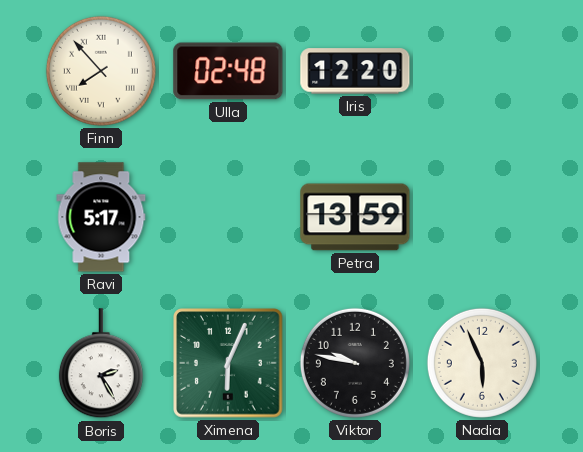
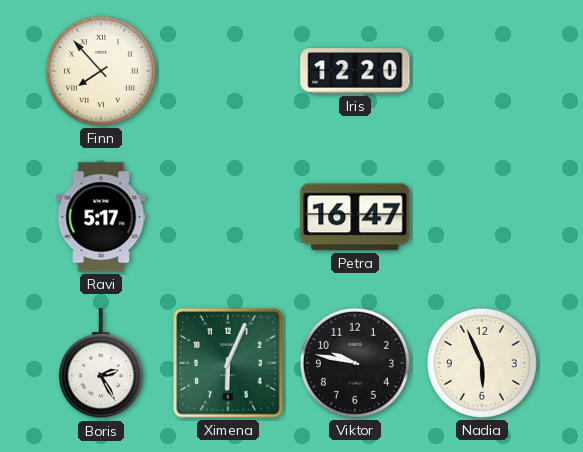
Ulla: 02:48 -> none (228, 71)
Petra: 13:59 -> 16:47 (355, 217)
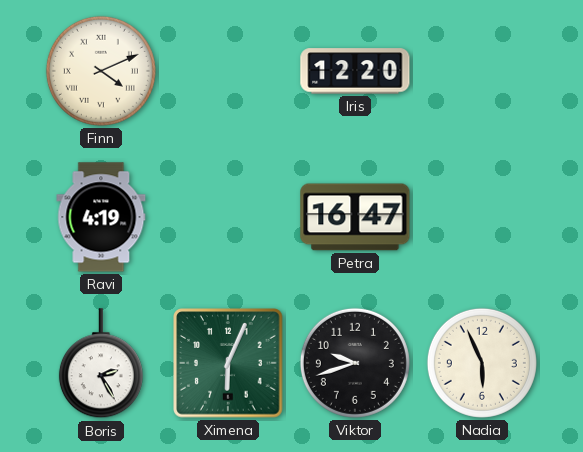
Finn: 7:53 -> 4:11 (101, 71)
Ravi: 5:17 -> 4:19 (101, 217)
Viktor: 9:47 -> 9:42 (355, 363)
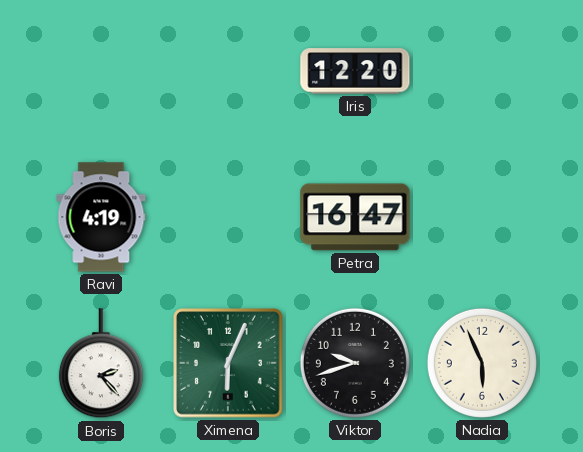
Finn: 4:11 -> none (101, 71)
Boris: 2:25 -> 2:23 (101, 364)
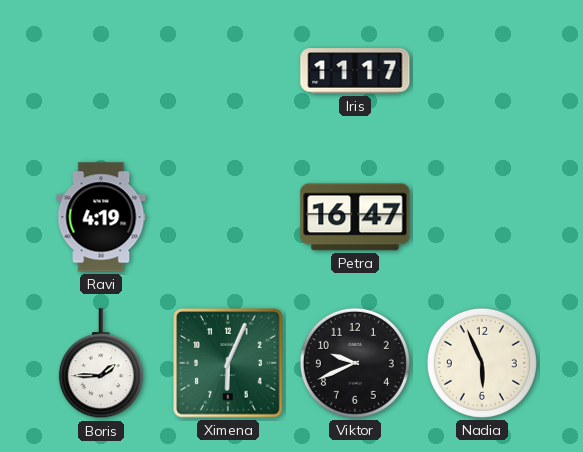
Iris: 12:20 -> 11:17 (355, 71)
Boris: 2:23 -> 1:45 (101, 364)
Viktor: 9:42 -> 9:41 (355, 363)
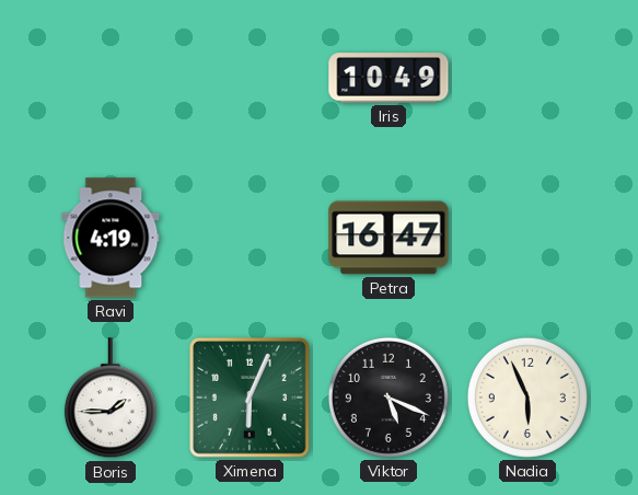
Iris: 11:17 -> 10:49 (388, 78)
Viktor: 9:41 -> 5:19 (388, 398)
